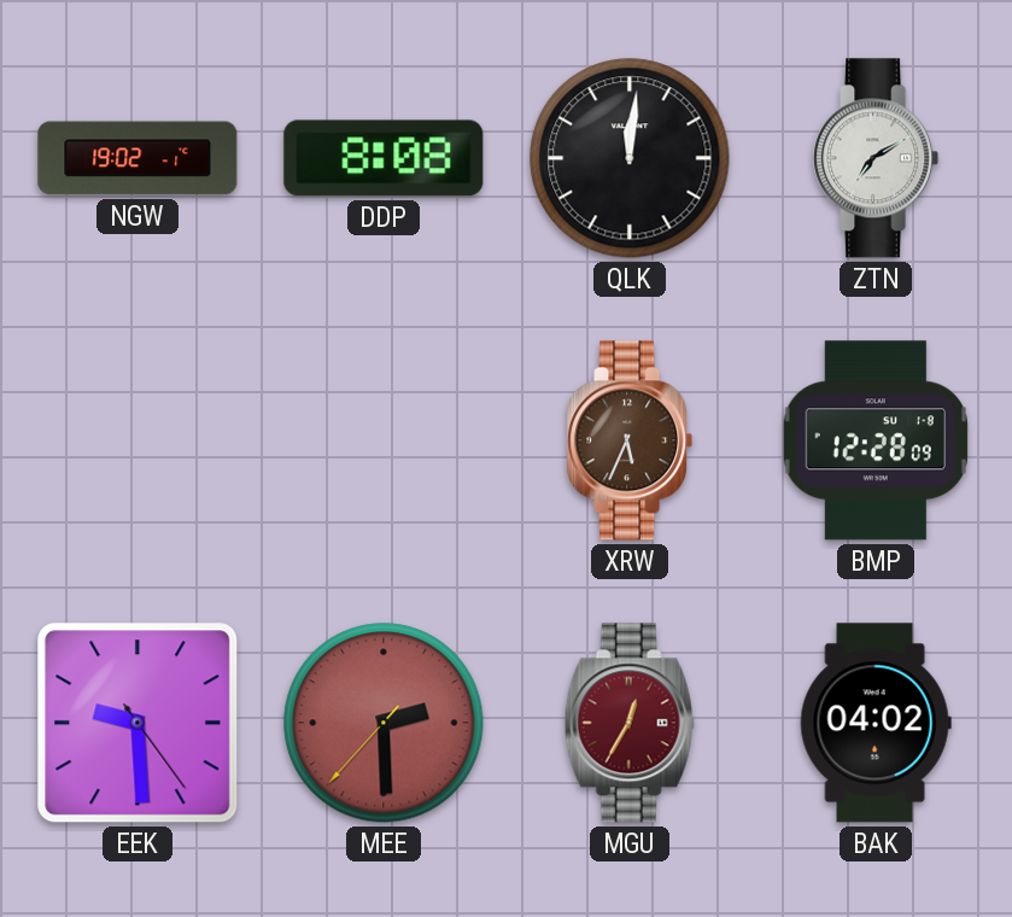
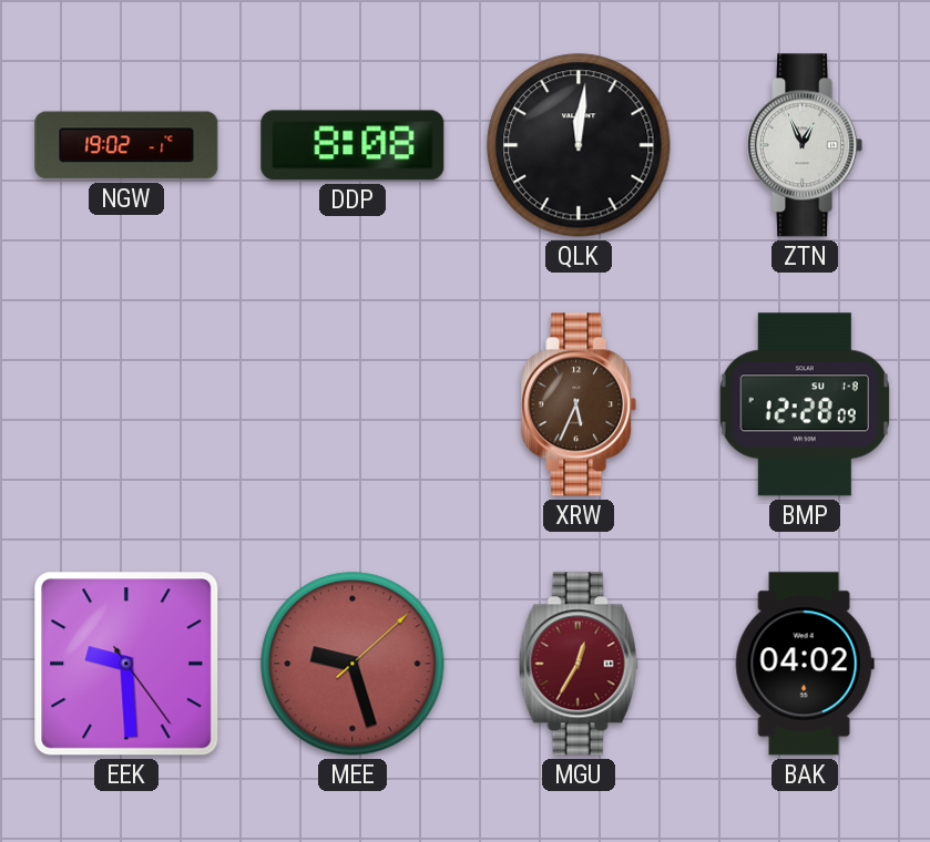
ZTN: 7:10 -> 12:56 (805, 145)
MEE: 2:29 -> 9:27 (352, 664)
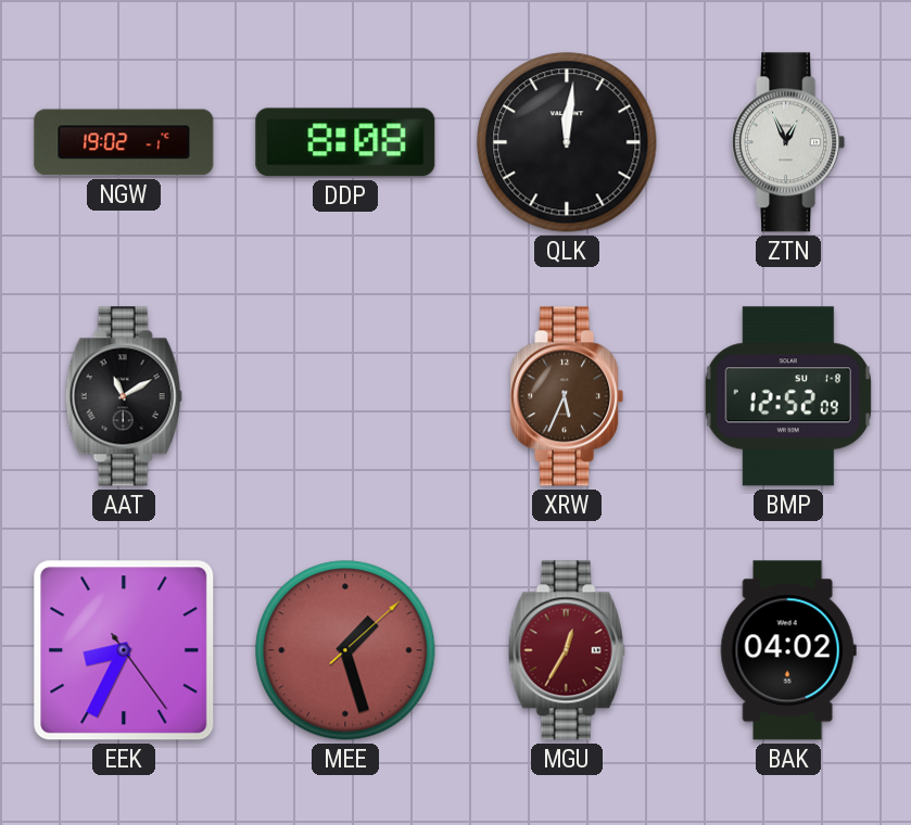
AAT: none -> 11:10 (124, 396)
BMP: 12:28 -> 12:52 (788, 396)
EEK: 9:29 -> 8:34 (124, 650)
MEE: 9:27 -> 1:27 (345, 650)
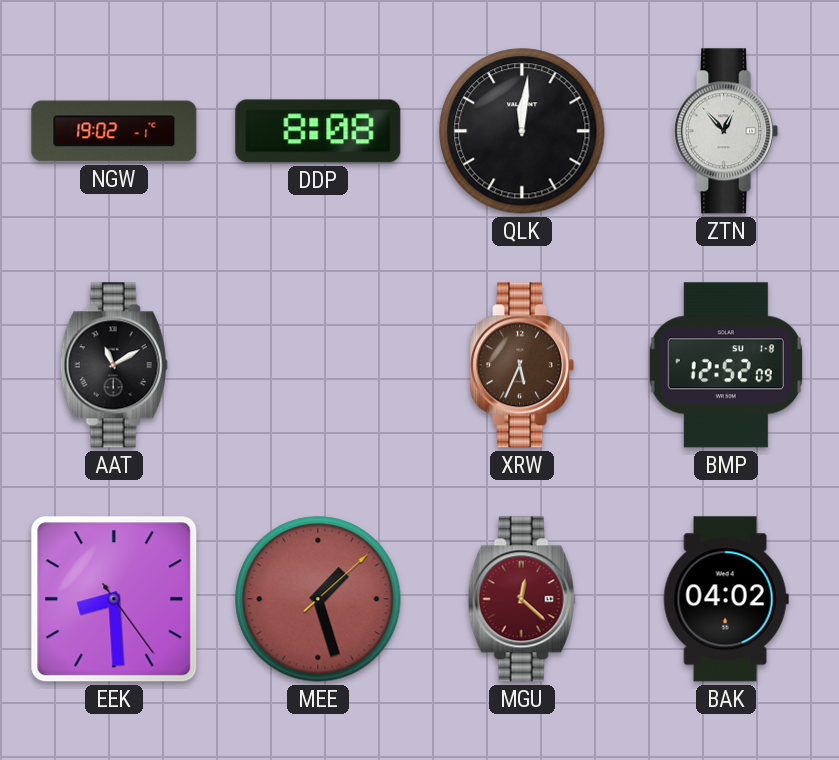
ZTN: 12:56 -> 12:53 (726, 131)
EEK: 8:34 -> 8:29 (114, 599)
MGU: 12:35 -> 12:22 (522, 599)
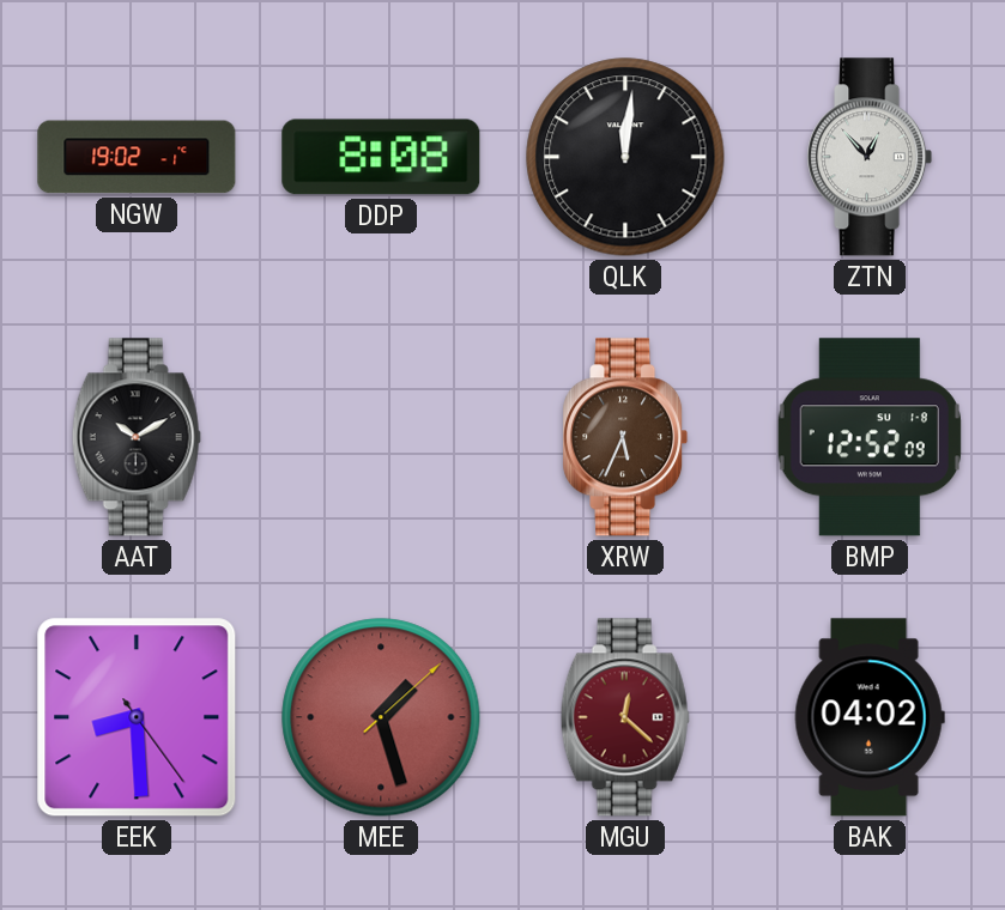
AAT: 11:10 -> 10:10 (137, 437)
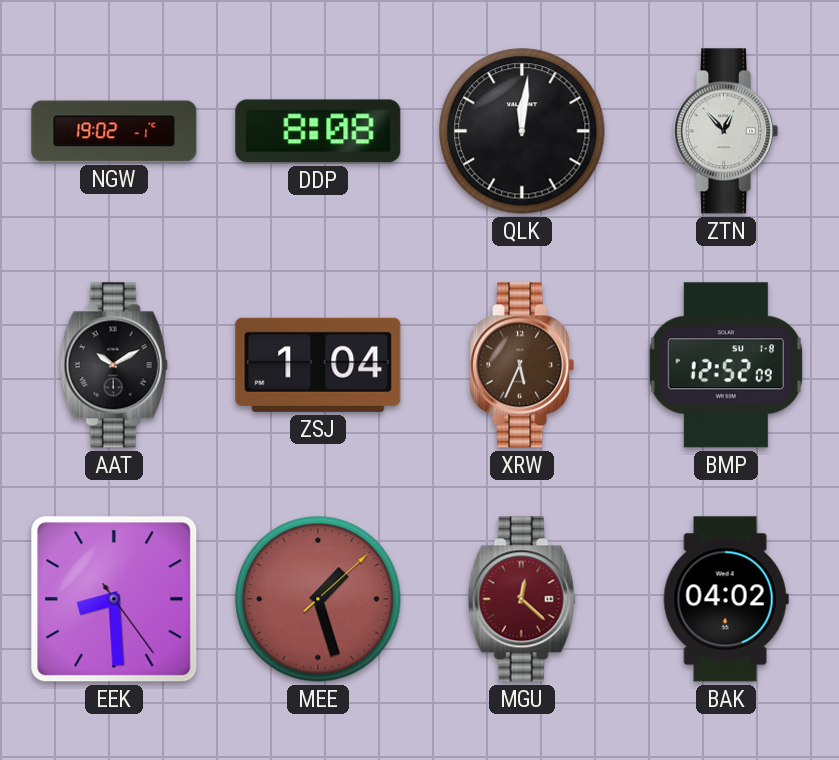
ZSJ: none -> 1:04 (318, 365)
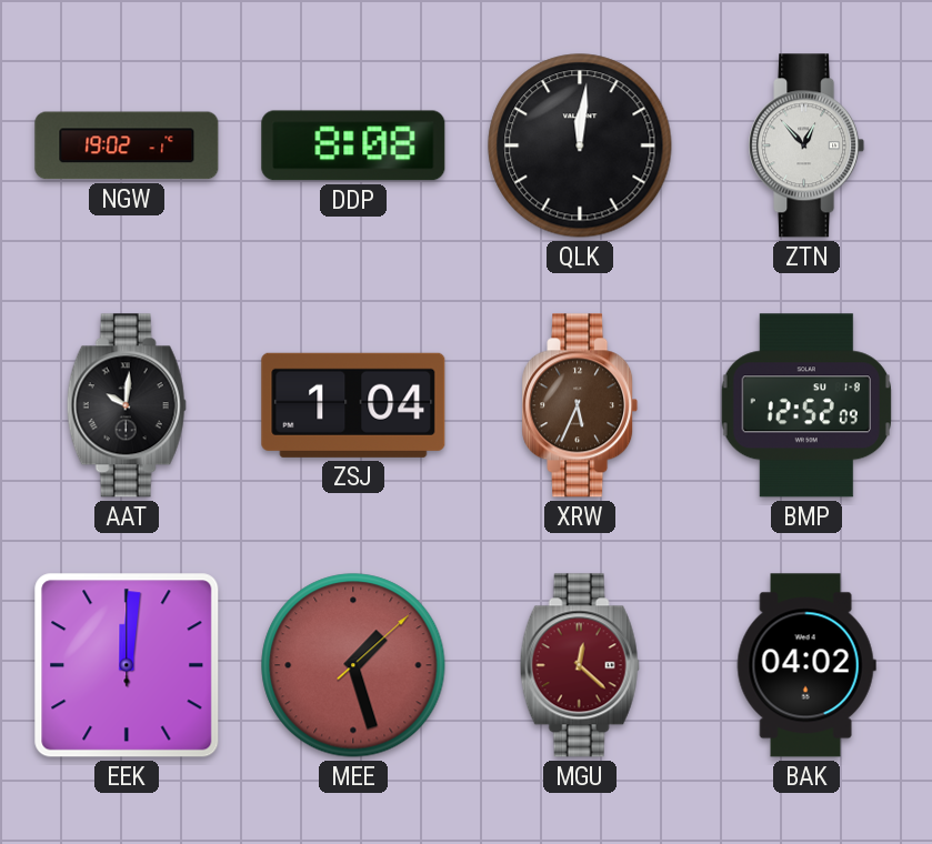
AAT: 10:10 -> 10:01 (127, 405)
EEK: 8:29 -> 12:01 (127, 665)
